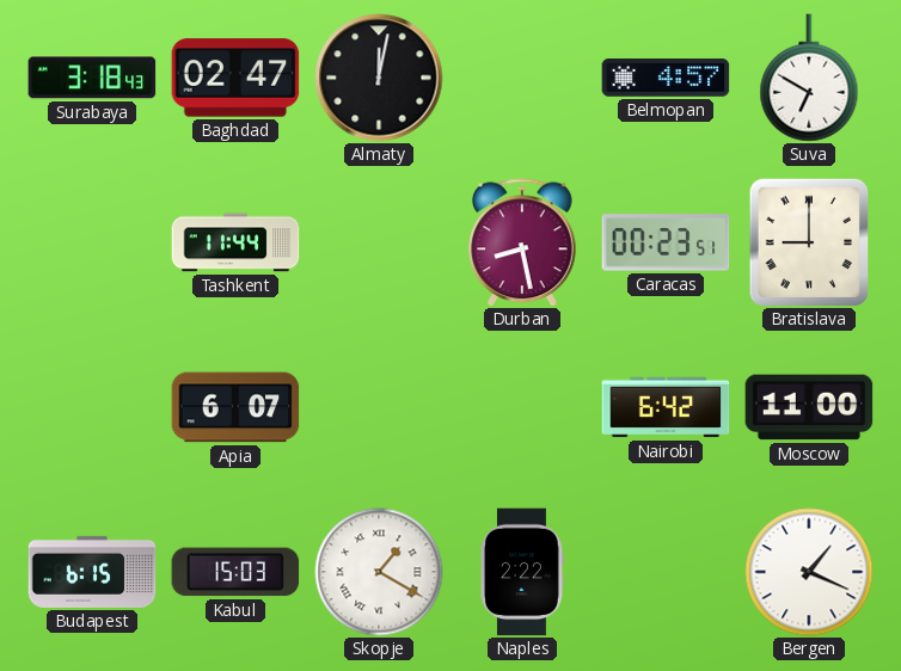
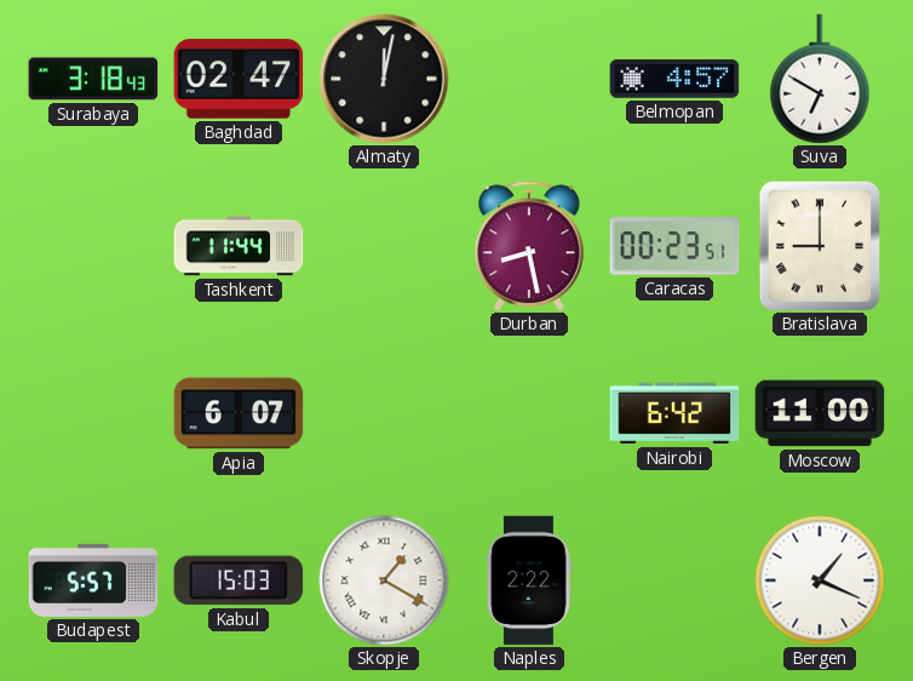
Budapest: 6:15 -> 5:57 (93, 580)
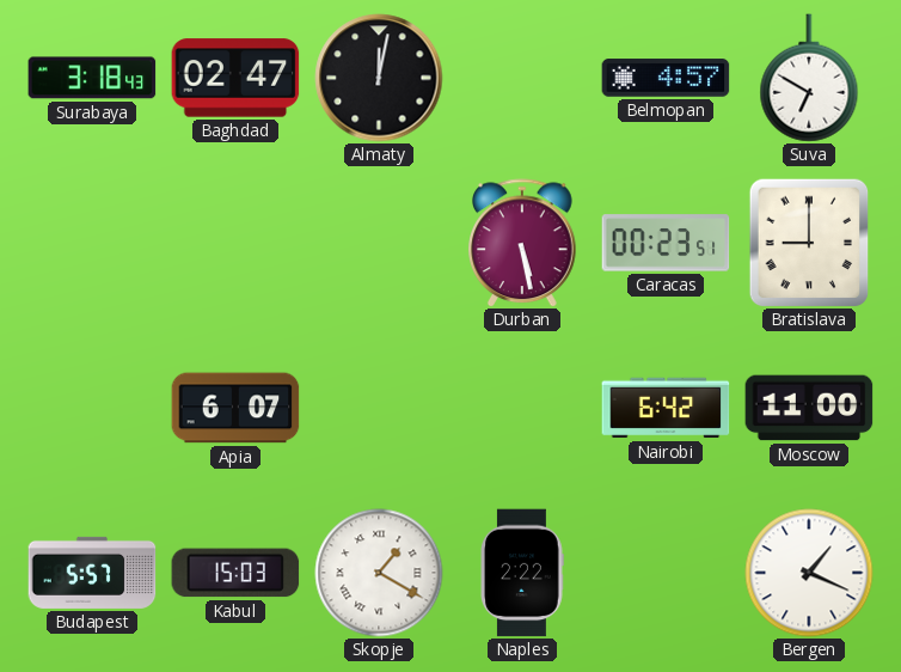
Tashkent: 11:44 -> none (239, 246)
Durban: 8:28 -> 5:28 (523, 243)
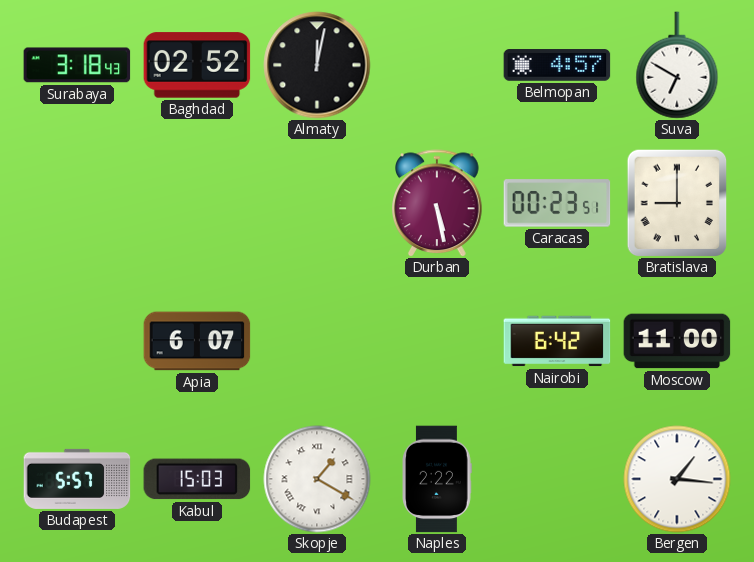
Baghdad: 02:47 -> 02:52 (197, 65)
Bergen: 1:19 -> 1:16 (677, 479)
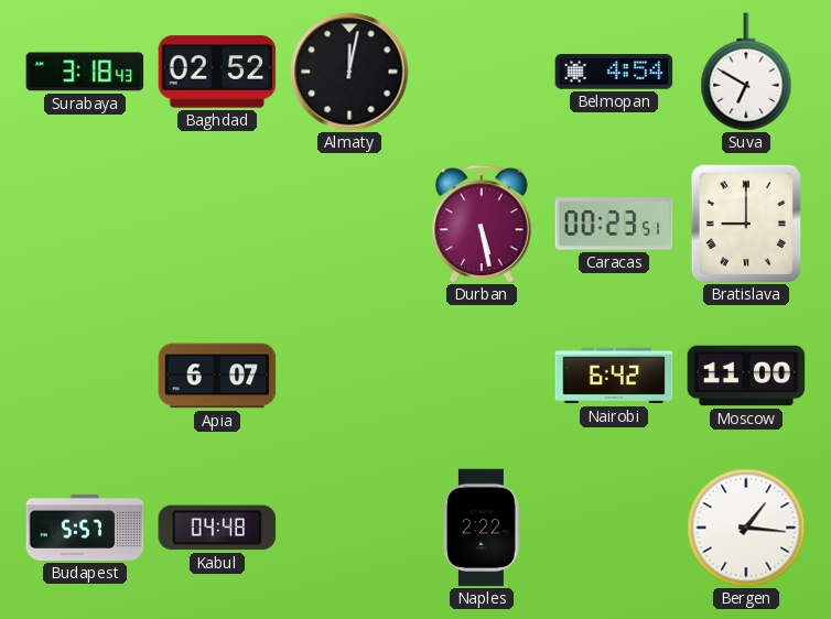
Belmopan: 4:57 -> 4:54 (614, 72)
Kabul: 15:03 -> 04:48 (217, 528)
Skopje: 1:20 -> none (317, 479)
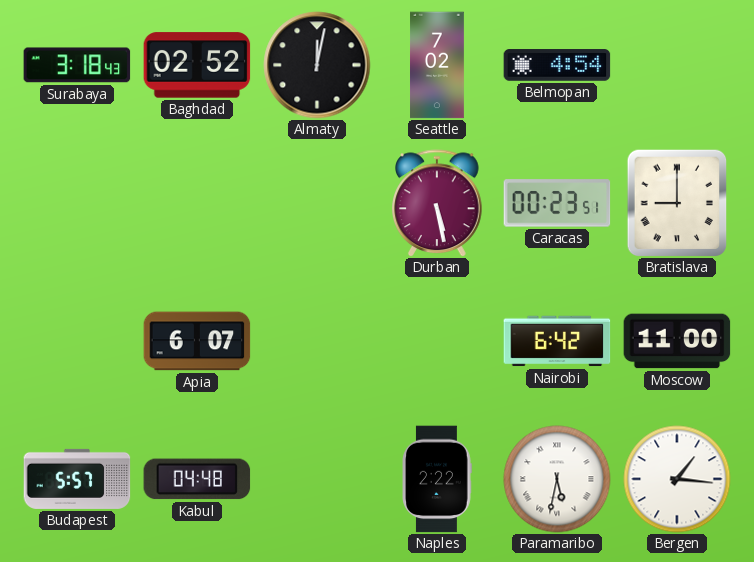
Seattle: none -> 7:02 (438, 65)
Suva: 6:50 -> none (746, 72)
Paramaribo: none -> 5:32 (557, 479)
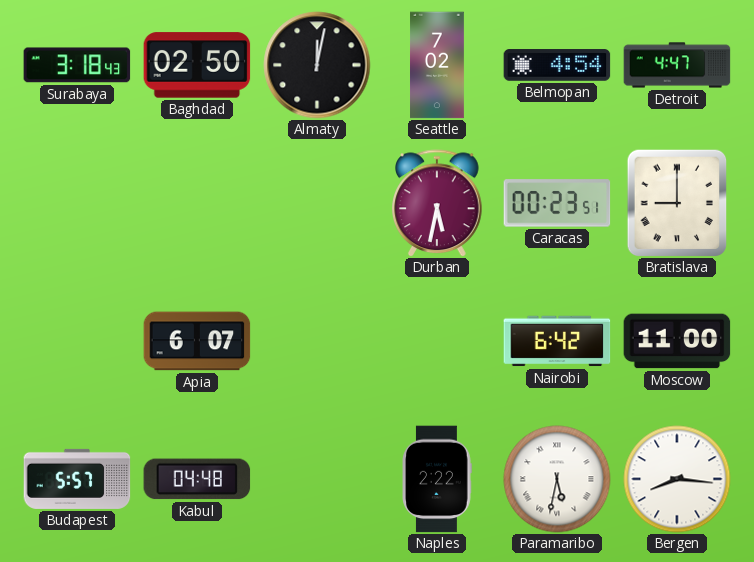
Baghdad: 02:52 -> 02:50 (197, 65)
Detroit: none -> 4:47 (677, 65)
Durban: 5:28 -> 5:32 (438, 203)
Bergen: 1:16 -> 8:16 (677, 479)
